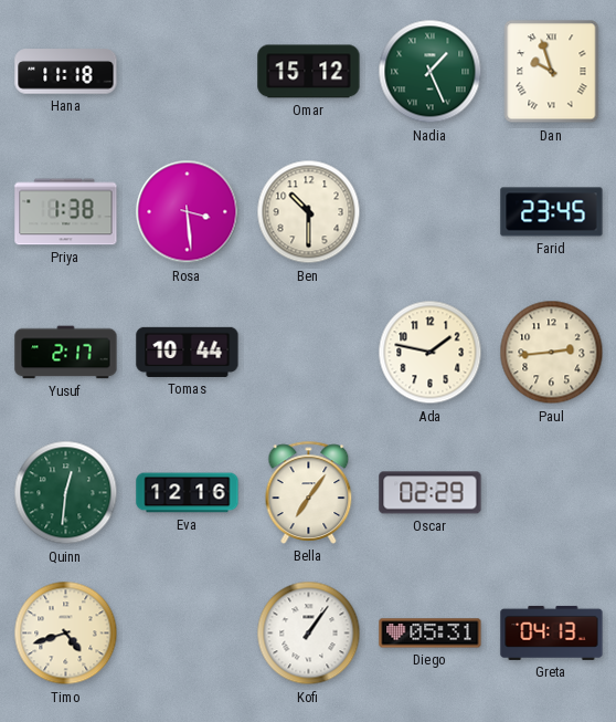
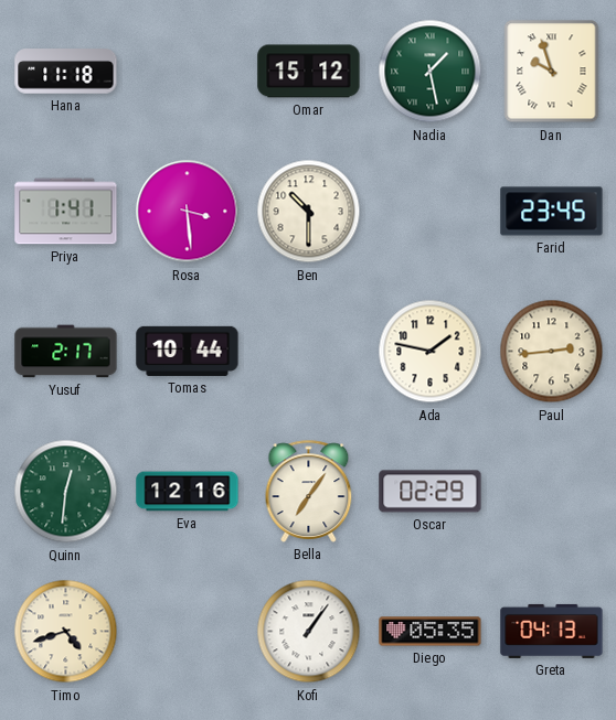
Nadia: 1:26 -> 1:28 (431, 72)
Priya: 1:38 -> 1:41 (66, 212)
Diego: 05:31 -> 05:35 (431, 632)
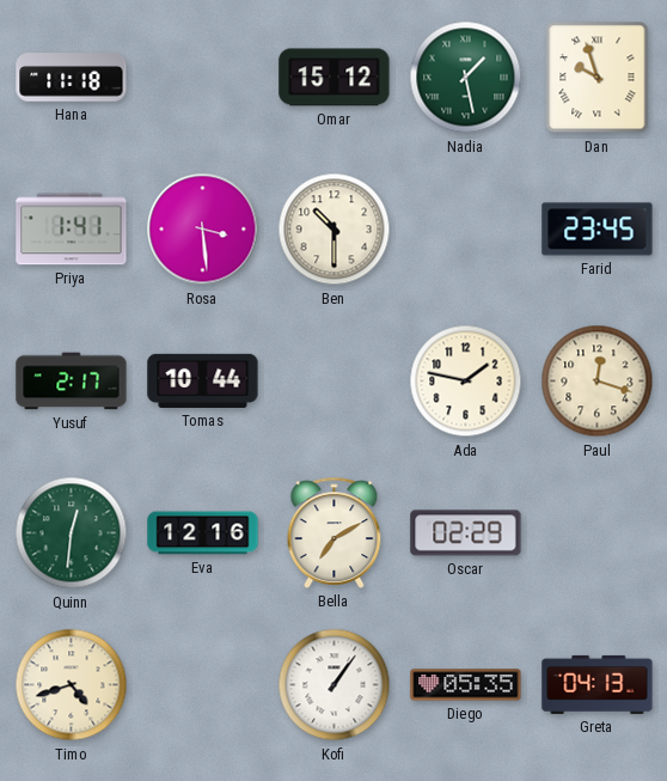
Paul: 2:44 -> 12:18 (598, 382)
Bella: 7:06 -> 7:10 (335, 532)
